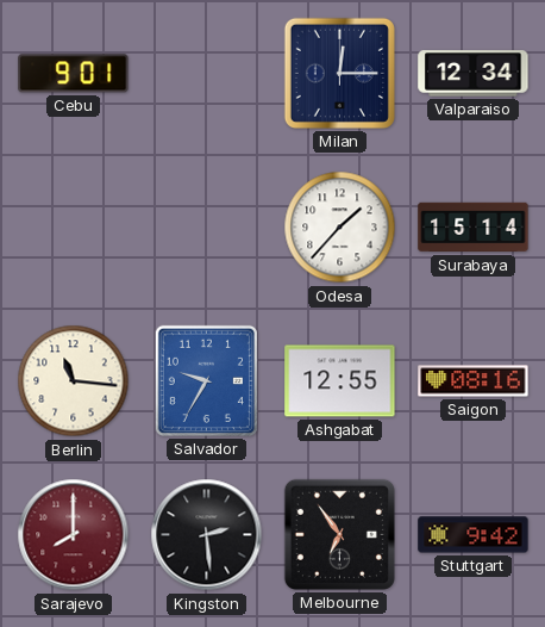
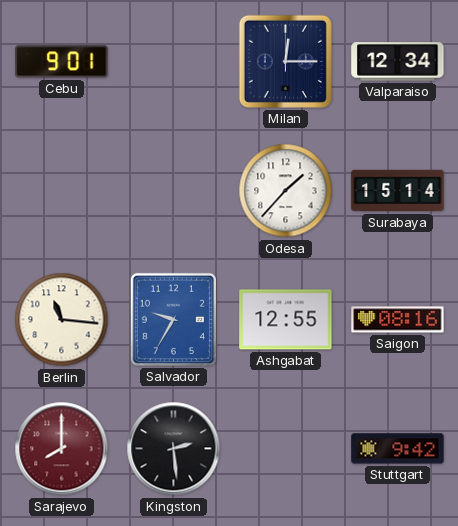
Melbourne: 6:54 -> none (339, 534)
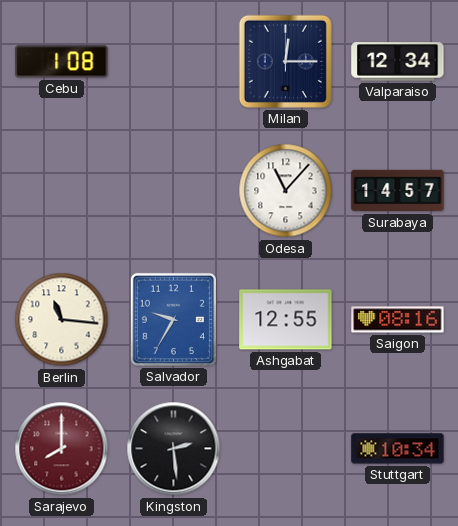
Cebu: 9:01 -> 1:08 (62, 62)
Odesa: 1:37 -> 11:07 (286, 191)
Surabaya: 15:14 -> 14:57 (398, 191)
Stuttgart: 9:42 -> 10:34 (398, 449)
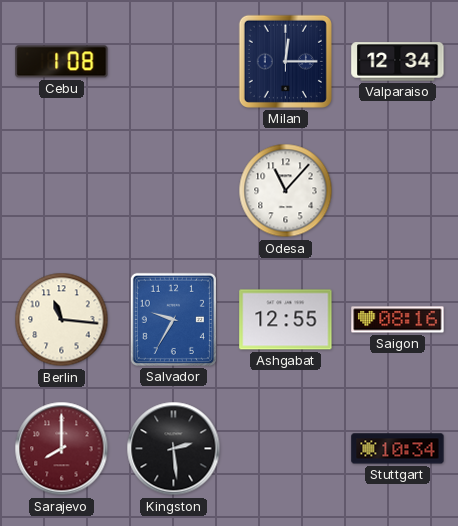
Surabaya: 14:57 -> none (398, 191)
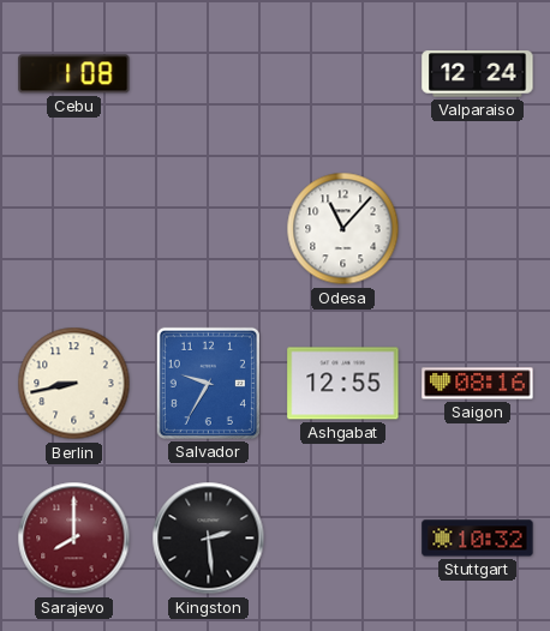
Milan: 12:15 -> none (285, 61)
Valparaiso: 12:34 -> 12:24 (478, 74)
Berlin: 11:16 -> 8:43 (74, 384)
Stuttgart: 10:34 -> 10:32 (478, 539)
